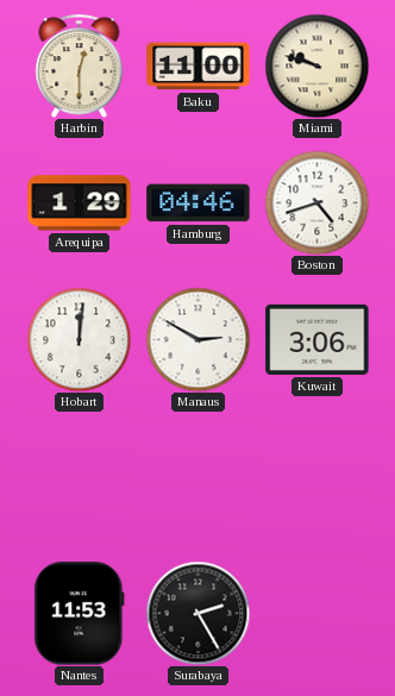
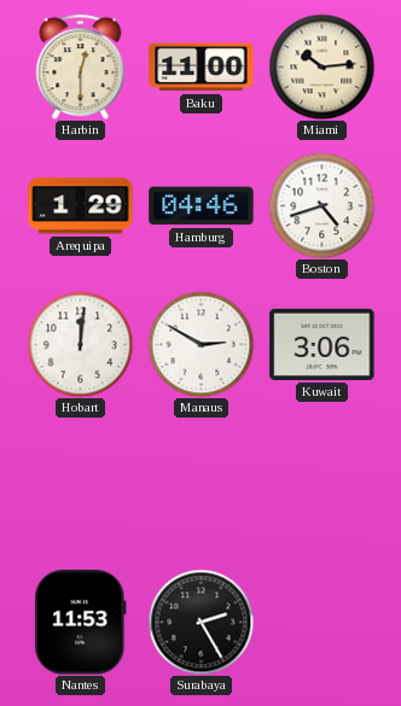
Miami: 9:48 -> 10:14 (321, 66)
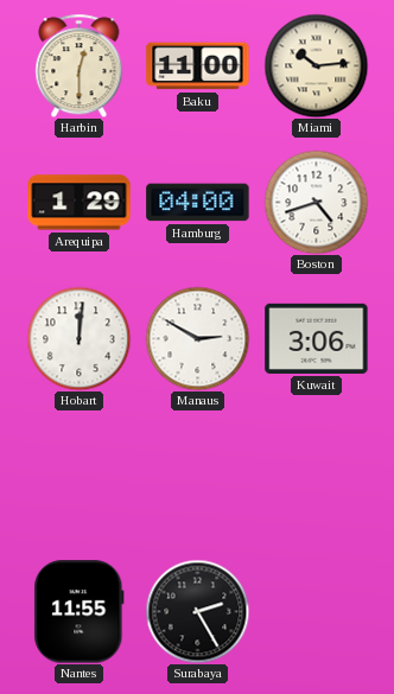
Hamburg: 04:46 -> 04:00 (198, 203)
Nantes: 11:53 -> 11:55 (80, 612)
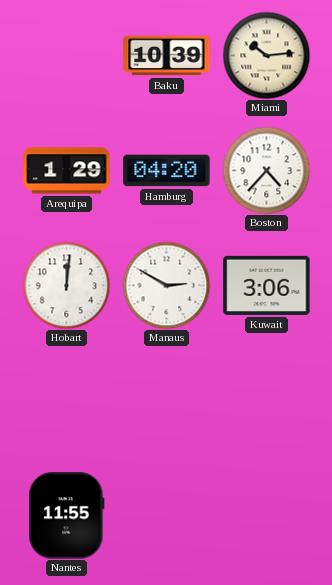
Harbin: 12:30 -> none (80, 65)
Baku: 11:00 -> 10:39 (167, 56)
Hamburg: 04:00 -> 04:20 (167, 171)
Boston: 4:42 -> 4:37 (266, 170)
Surabaya: 2:25 -> none (197, 611)
